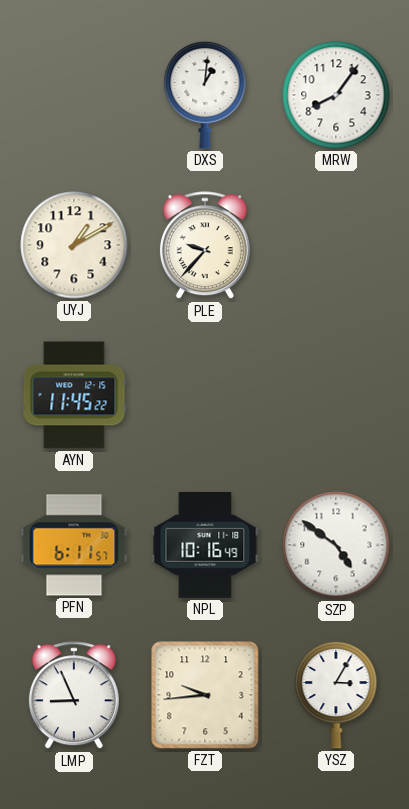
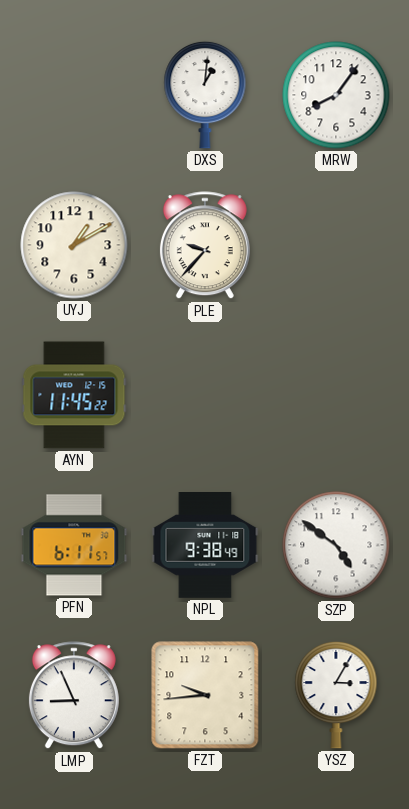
NPL: 10:16 -> 9:38 (205, 546)
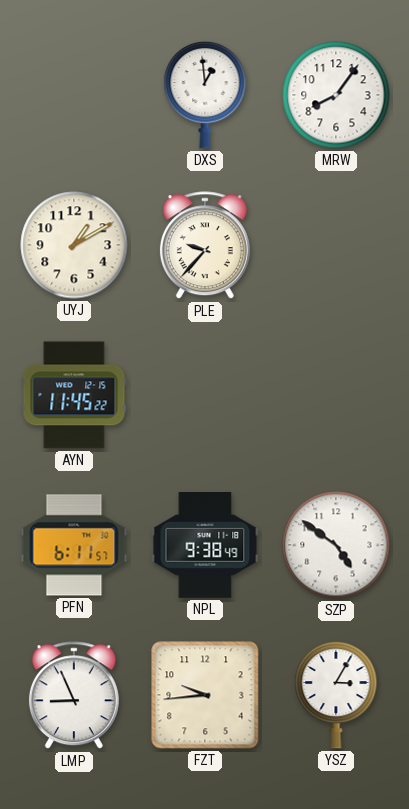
DXS: 1:01 -> 12:59 (205, 95)
